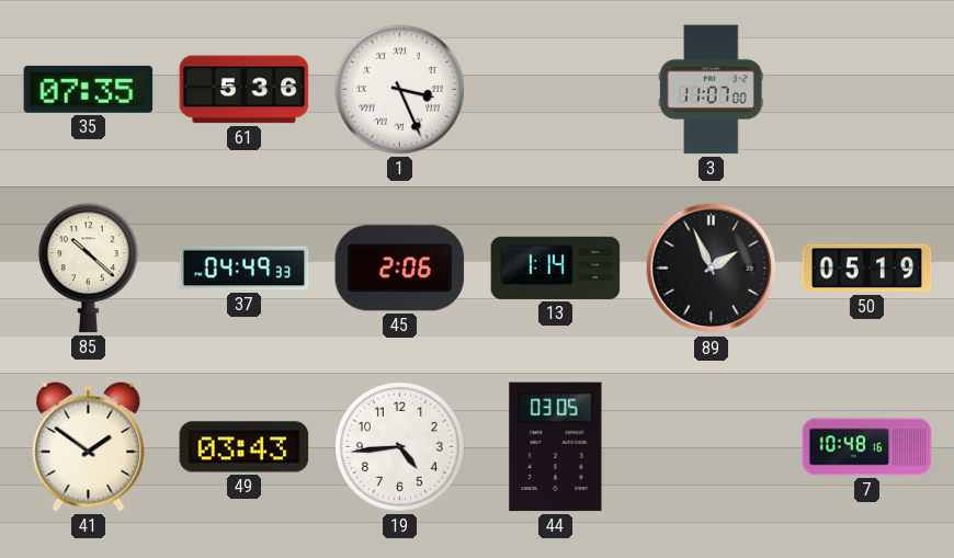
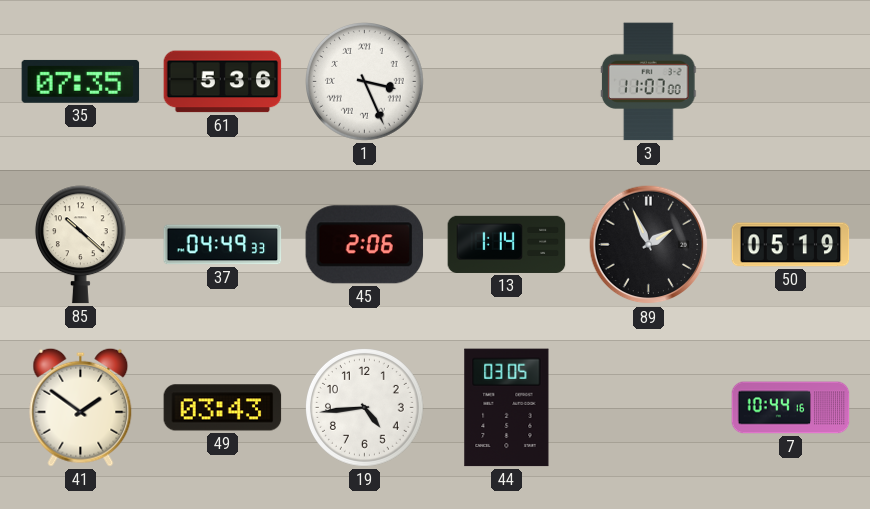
7: 10:48 -> 10:44 (791, 408)
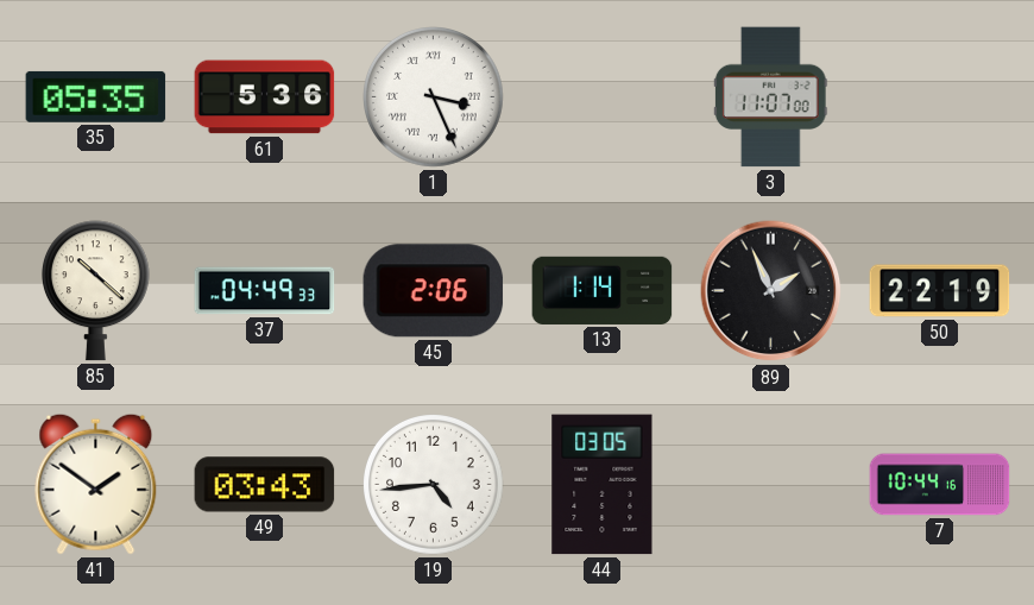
35: 07:35 -> 05:35 (96, 96)
50: 05:19 -> 22:19 (940, 291)
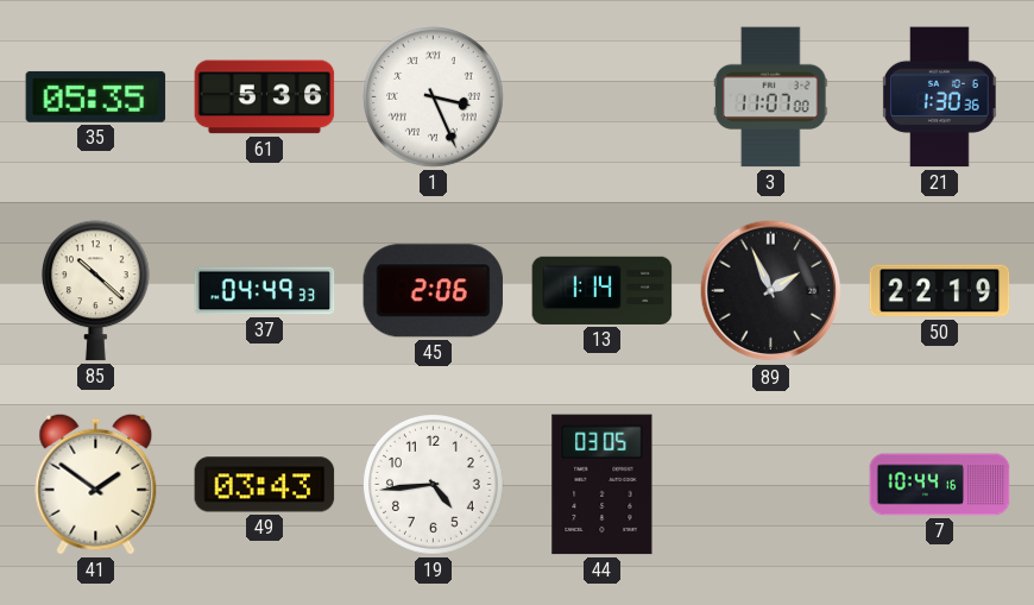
21: none -> 1:30 (939, 97)
